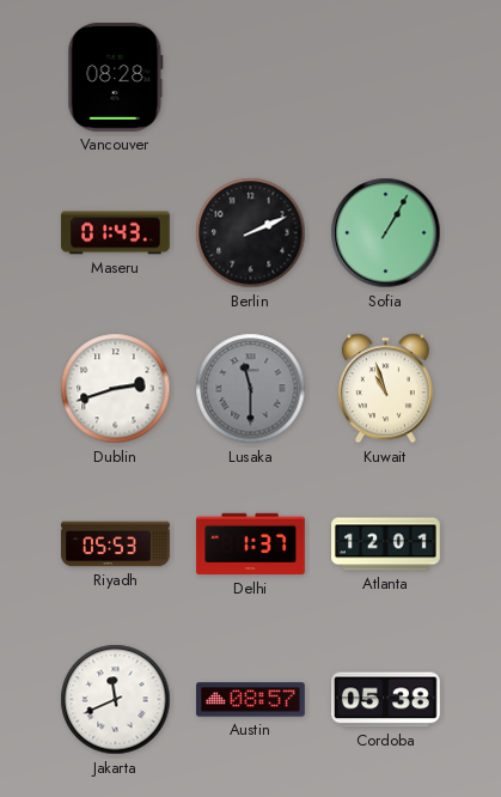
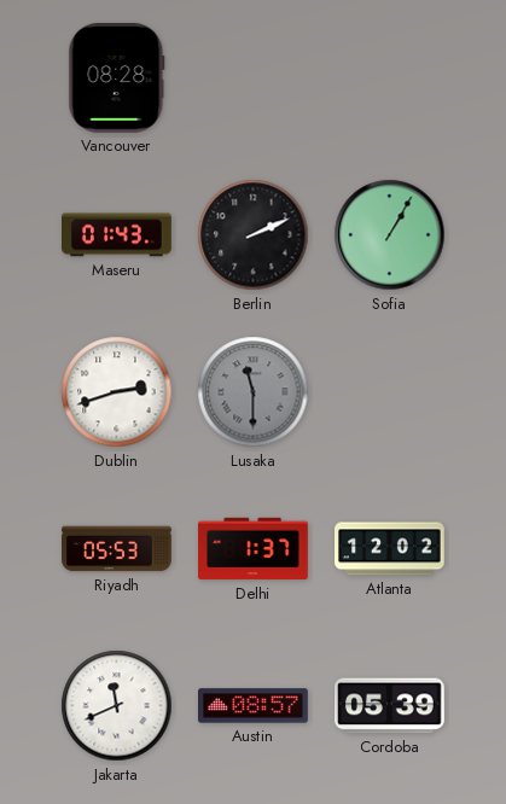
Kuwait: 10:57 -> none (385, 389)
Atlanta: 12:01 -> 12:02 (390, 549)
Cordoba: 05:38 -> 05:39 (390, 706)
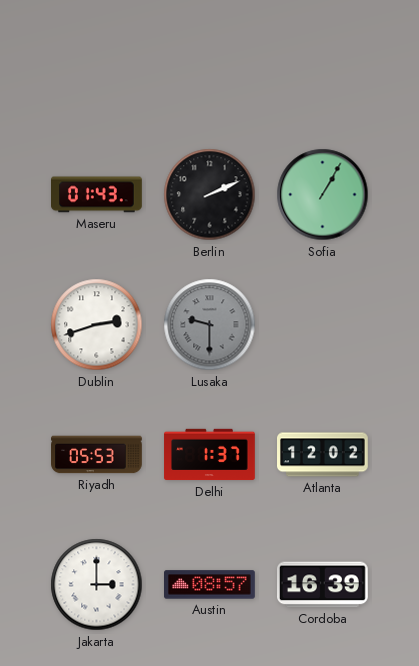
Vancouver: 08:28 -> none (117, 78)
Lusaka: 11:30 -> 9:30 (210, 325)
Jakarta: 11:41 -> 3:00 (97, 585)
Cordoba: 05:39 -> 16:39 (323, 585)
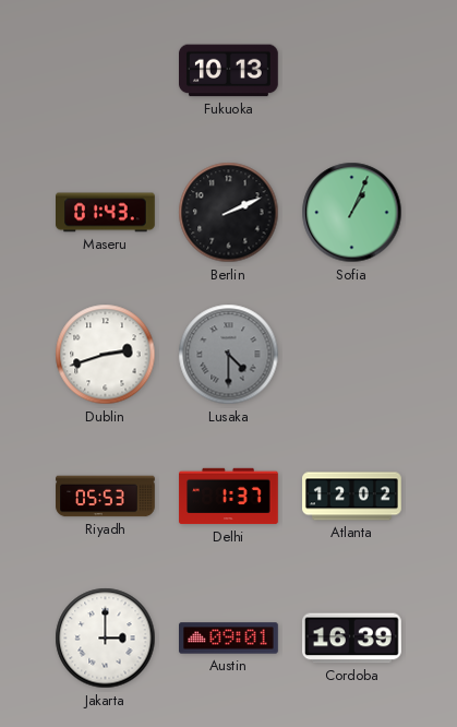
Fukuoka: none -> 10:13 (229, 71)
Sofia: 1:05 -> 1:04 (352, 213)
Lusaka: 9:30 -> 4:30 (229, 355)
Austin: 08:57 -> 09:01 (229, 639)
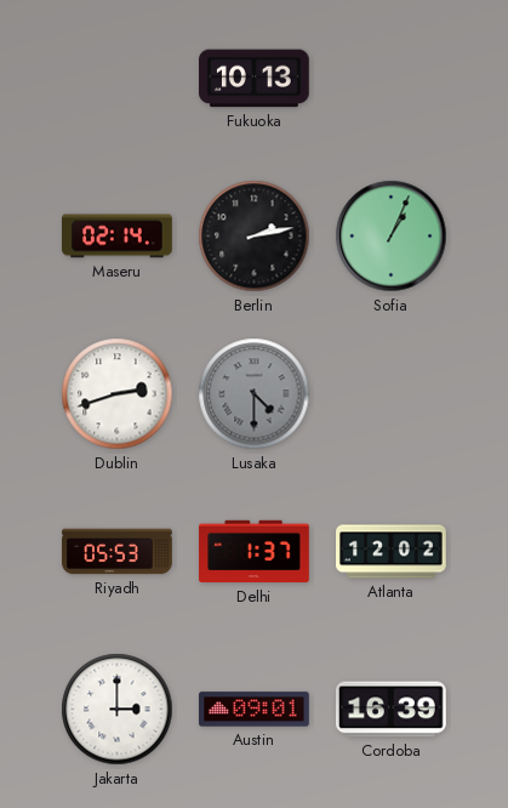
Maseru: 01:43 -> 02:14 (118, 237)
Berlin: 2:11 -> 2:13 (255, 237)
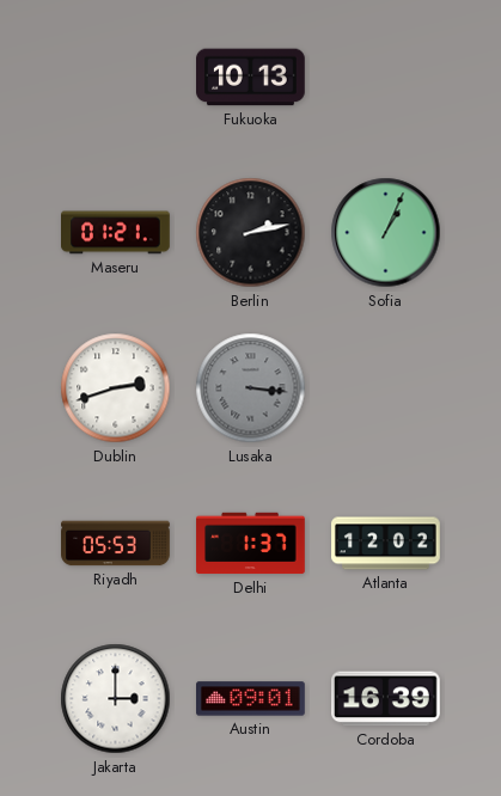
Maseru: 02:14 -> 01:21 (116, 233)
Lusaka: 4:30 -> 3:16 (251, 388)
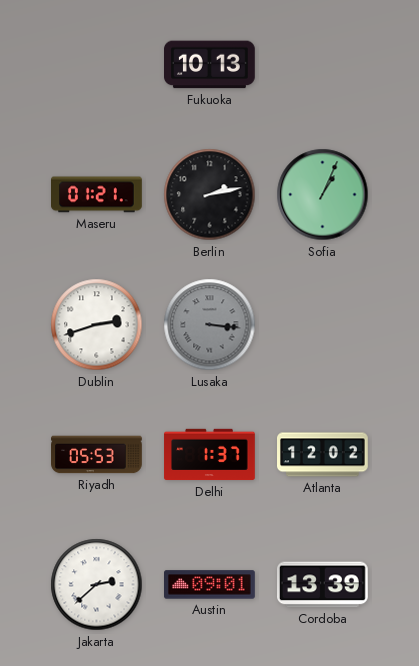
Jakarta: 3:00 -> 2:38 (97, 585)
Cordoba: 16:39 -> 13:39 (323, 585)
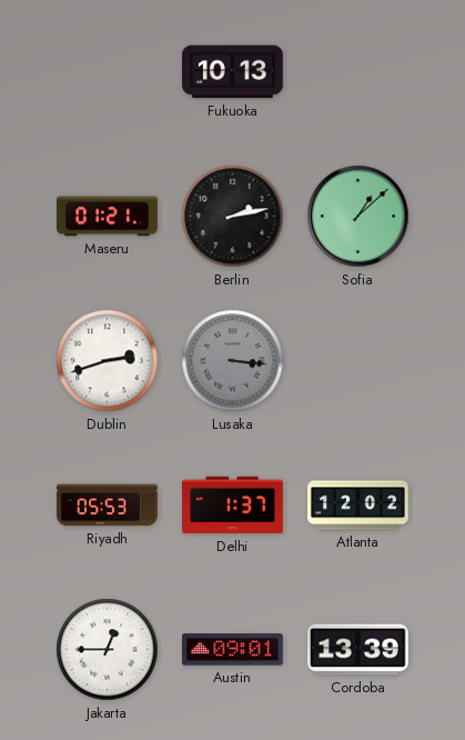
Sofia: 1:04 -> 1:08 (358, 217)
Jakarta: 2:38 -> 12:45 (108, 650)
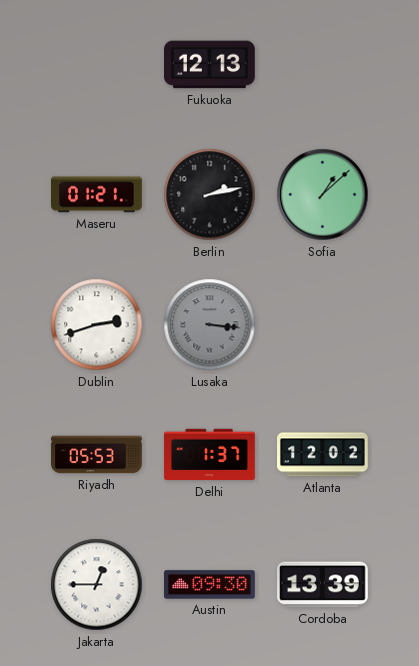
Fukuoka: 10:13 -> 12:13 (210, 65)
Austin: 09:01 -> 09:30 (210, 585)
